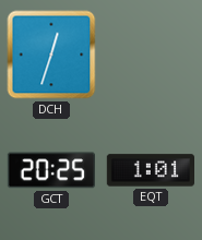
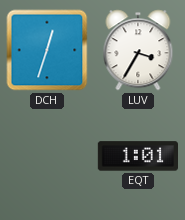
LUV: none -> 3:35 (138, 50)
GCT: 20:25 -> none (50, 170)
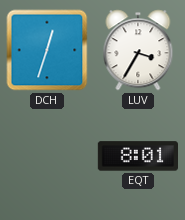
EQT: 1:01 -> 8:01 (137, 156)
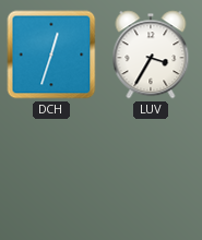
EQT: 8:01 -> none (137, 156)
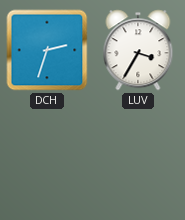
DCH: 12:33 -> 2:33 (47, 50)
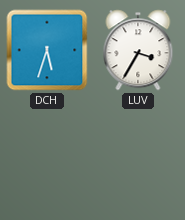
DCH: 2:33 -> 5:33 (47, 50)
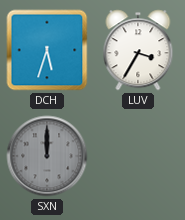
SXN: none -> 12:00 (47, 156)
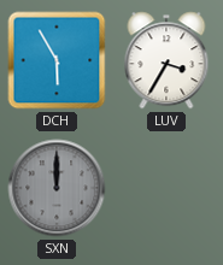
DCH: 5:33 -> 5:55 (57, 60)
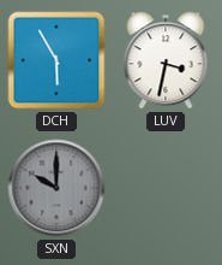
LUV: 3:35 -> 3:32 (166, 60)
SXN: 12:00 -> 10:00 (56, 188)
